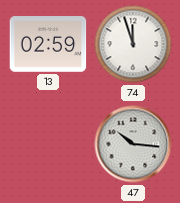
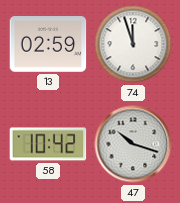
58: none -> 10:42 (48, 144)
47: 10:16 -> 10:18 (133, 144)
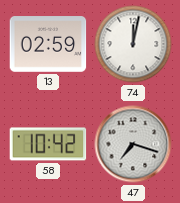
74: 11:57 -> 12:02 (133, 44)
47: 10:18 -> 7:18 (133, 144)
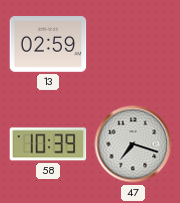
74: 12:02 -> none (133, 44)
58: 10:42 -> 10:39 (48, 144)
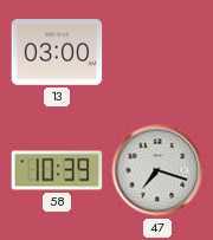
13: 02:59 -> 03:00 (57, 52)
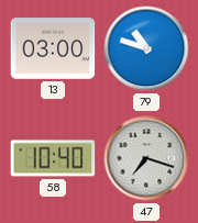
79: none -> 10:48 (146, 48)
58: 10:39 -> 10:40 (53, 158)
